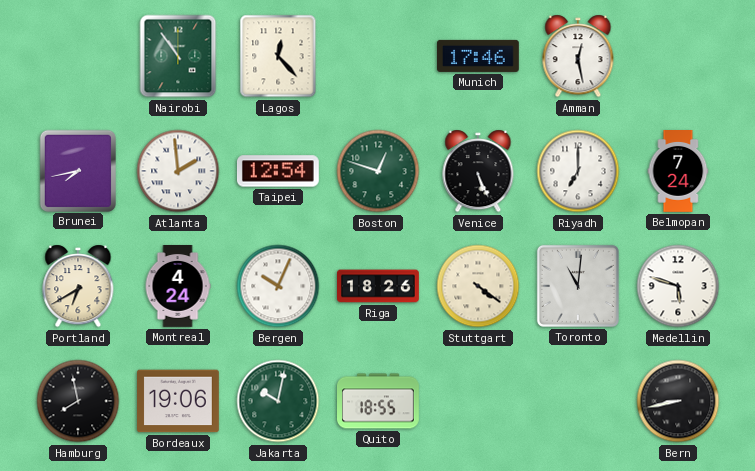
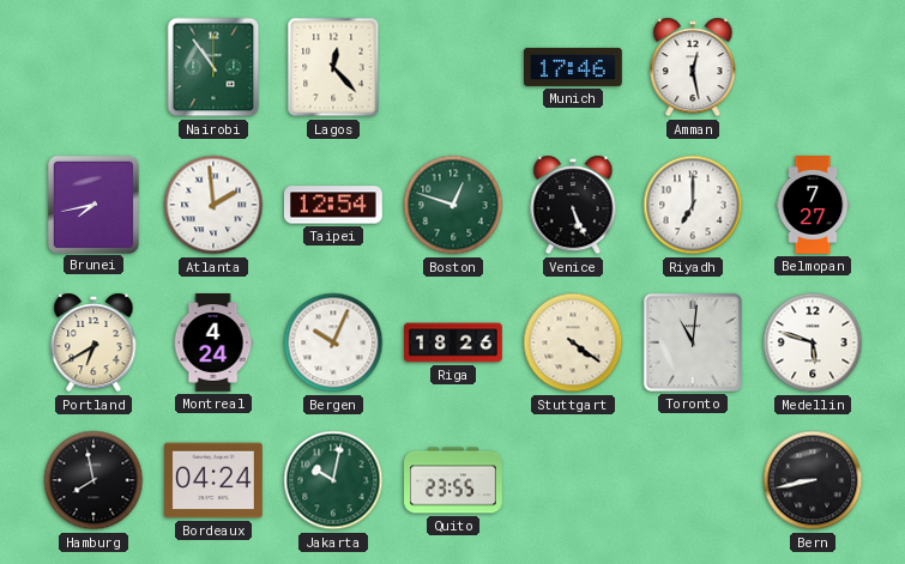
Belmopan: 7:24 -> 7:27 (813, 206)
Bordeaux: 19:06 -> 04:24 (215, 480)
Quito: 18:55 -> 23:55 (454, 480)
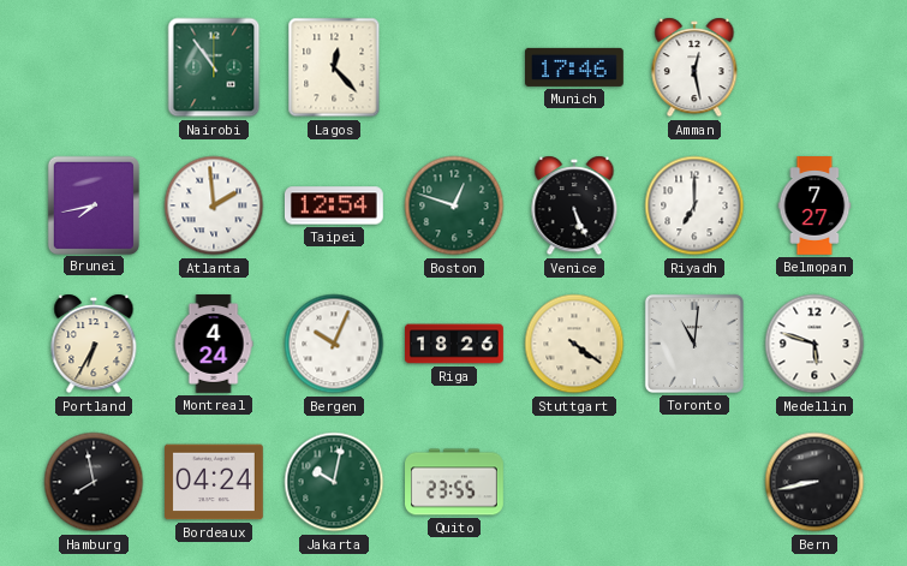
Portland: 6:40 -> 6:35 (94, 344)
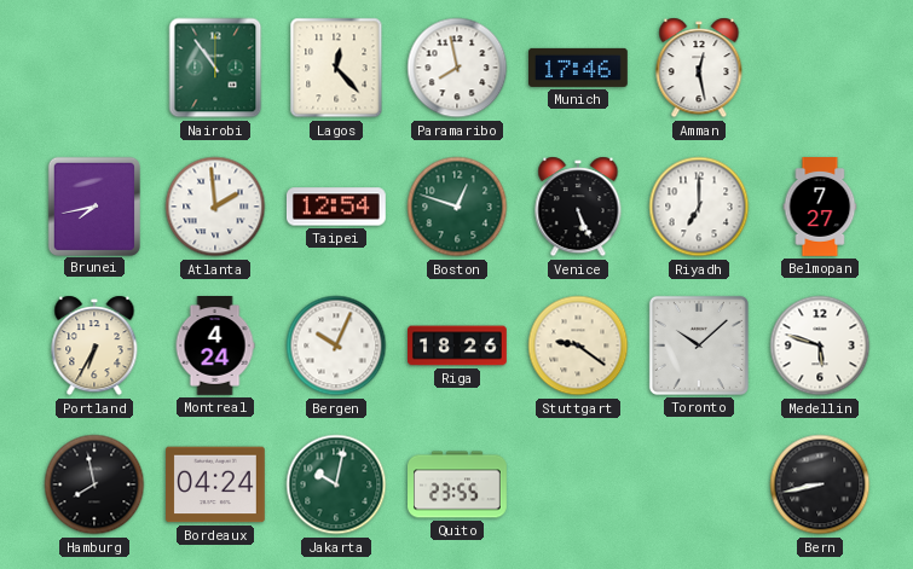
Paramaribo: none -> 7:58 (457, 68)
Stuttgart: 4:21 -> 9:21 (578, 346)
Toronto: 11:01 -> 10:08 (699, 346)
